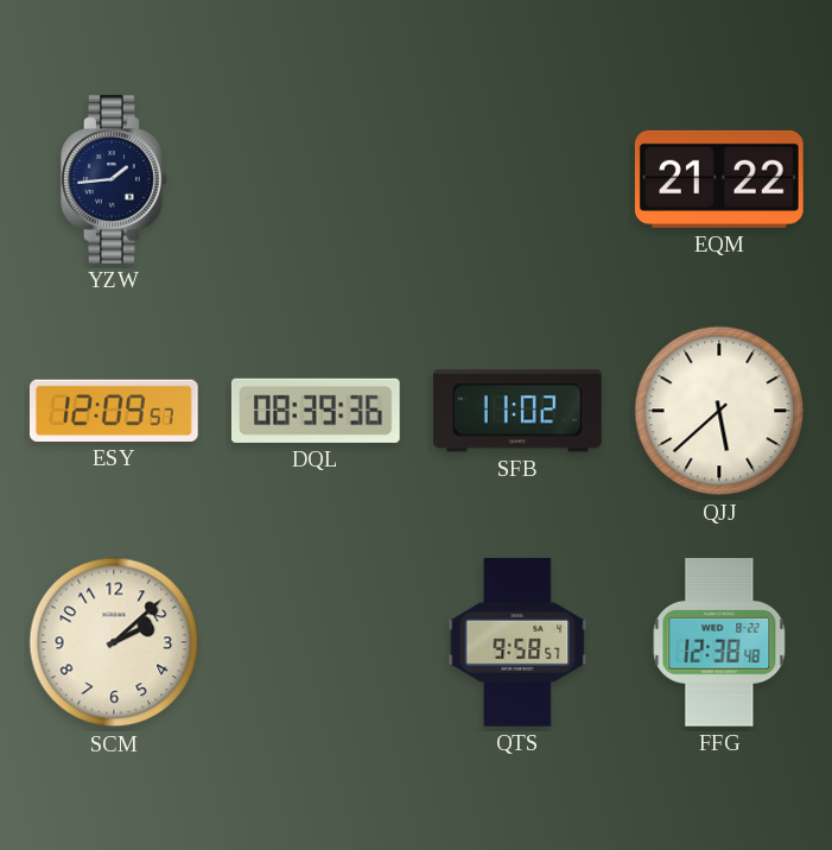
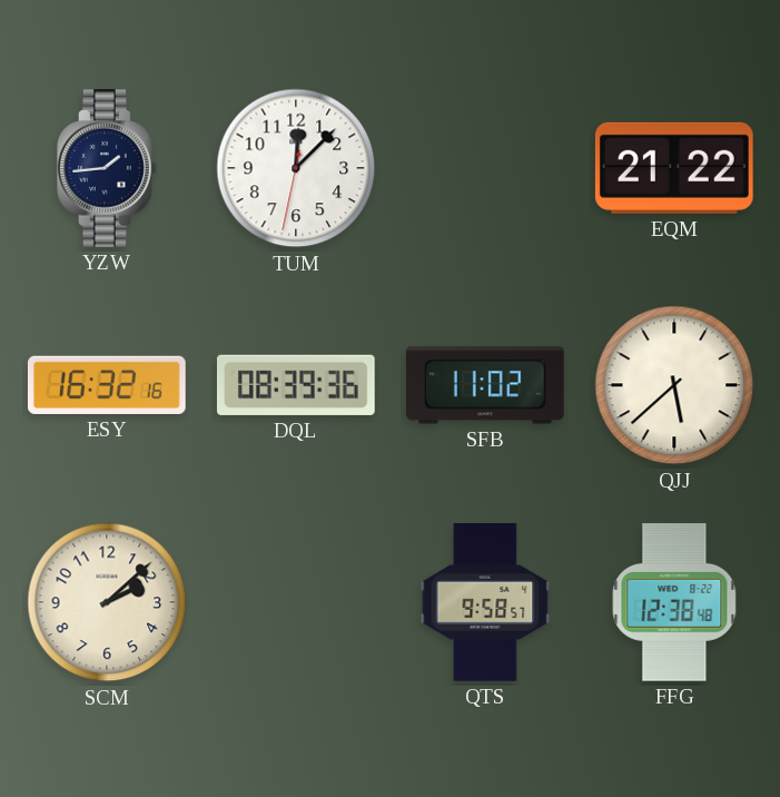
TUM: none -> 12:07 (296, 168)
ESY: 12:09 -> 16:32 (107, 385)
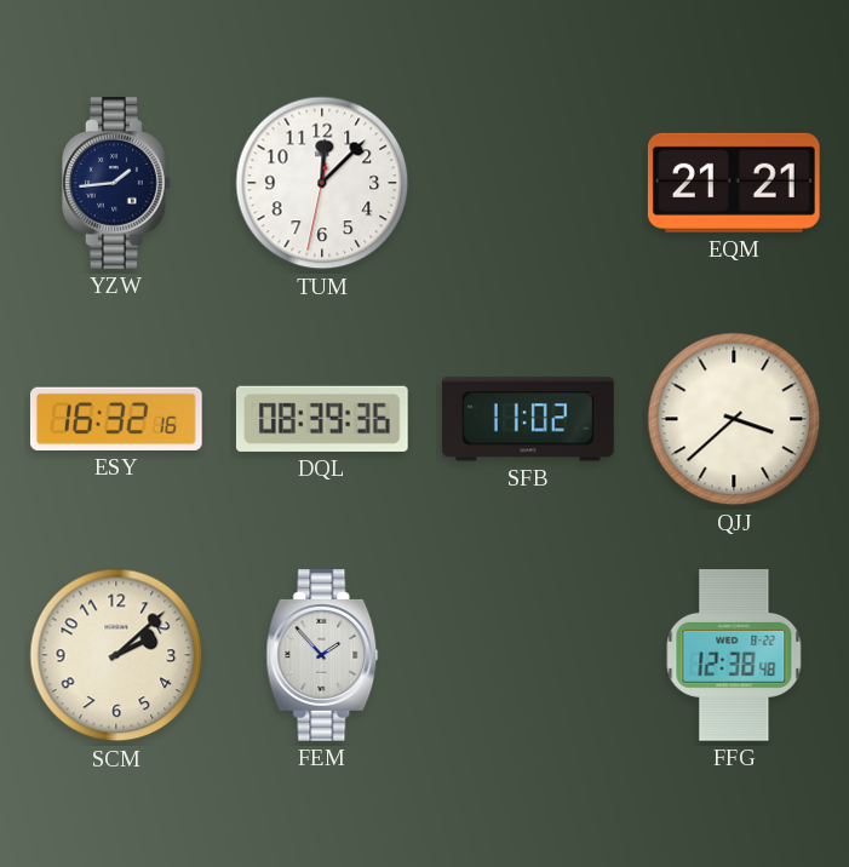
EQM: 21:22 -> 21:21 (734, 183)
QJJ: 5:38 -> 3:38 (734, 419)
FEM: none -> 1:53 (322, 656)
QTS: 9:58 -> none (485, 603)
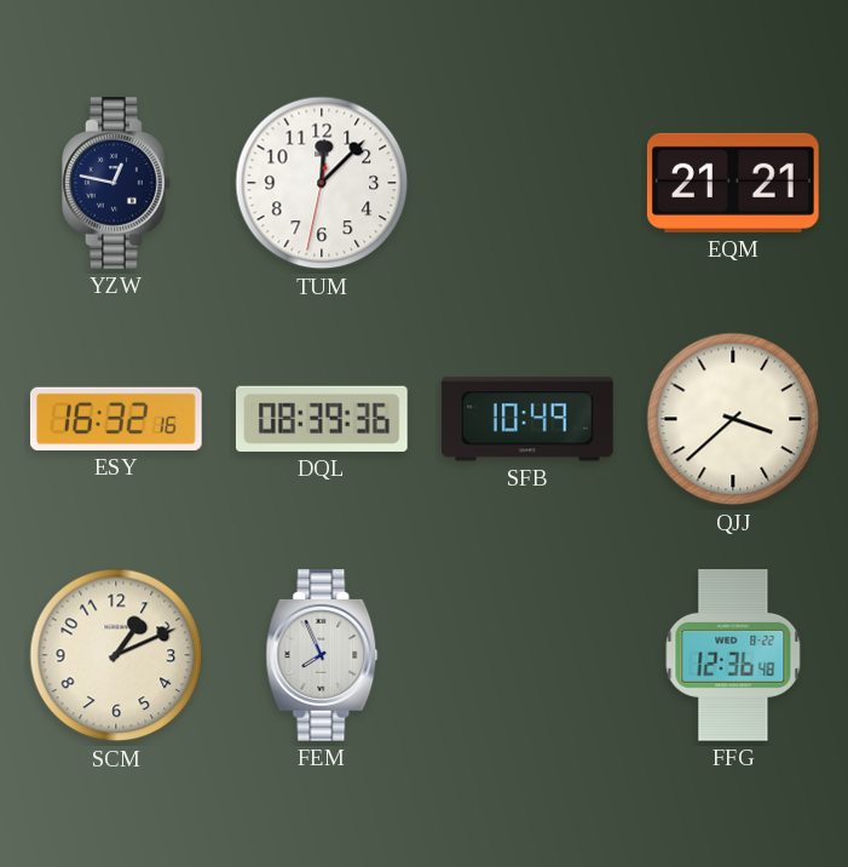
YZW: 1:44 -> 12:47 (117, 184)
SFB: 11:02 -> 10:49 (529, 419)
SCM: 2:08 -> 1:11 (116, 655)
FEM: 1:53 -> 7:56 (322, 656)
FFG: 12:38 -> 12:36 (733, 656)
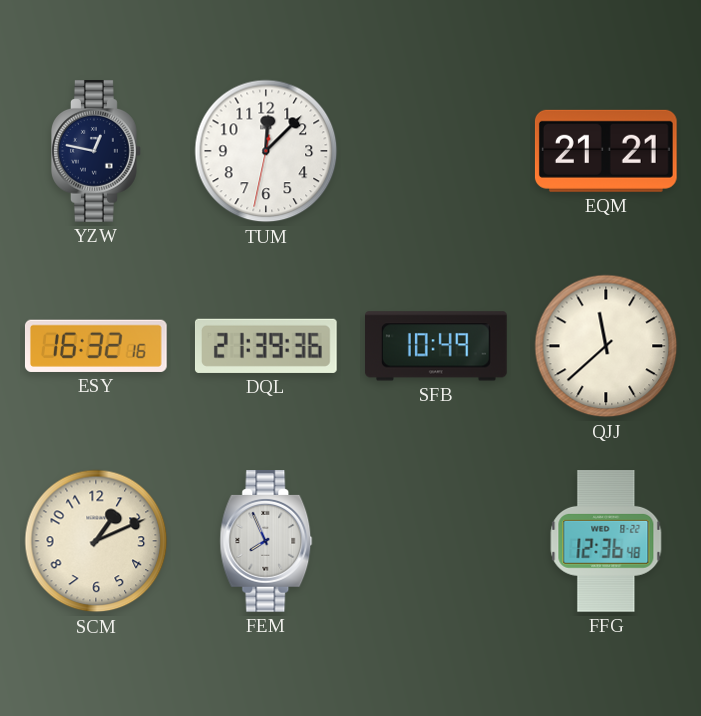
DQL: 08:39 -> 21:39 (266, 346)
QJJ: 3:38 -> 11:38 (606, 346)
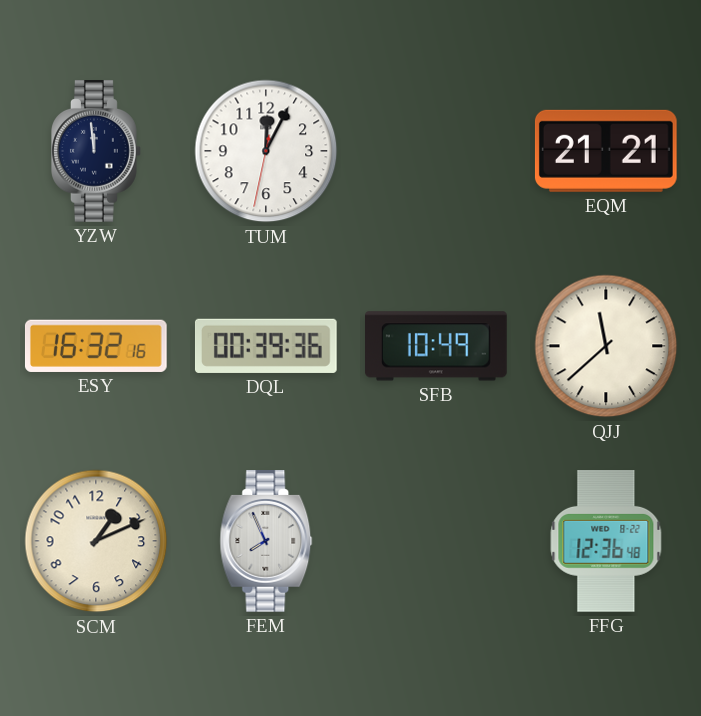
YZW: 12:47 -> 11:59 (97, 152)
TUM: 12:07 -> 12:04 (266, 151)
DQL: 21:39 -> 00:39 (266, 346)
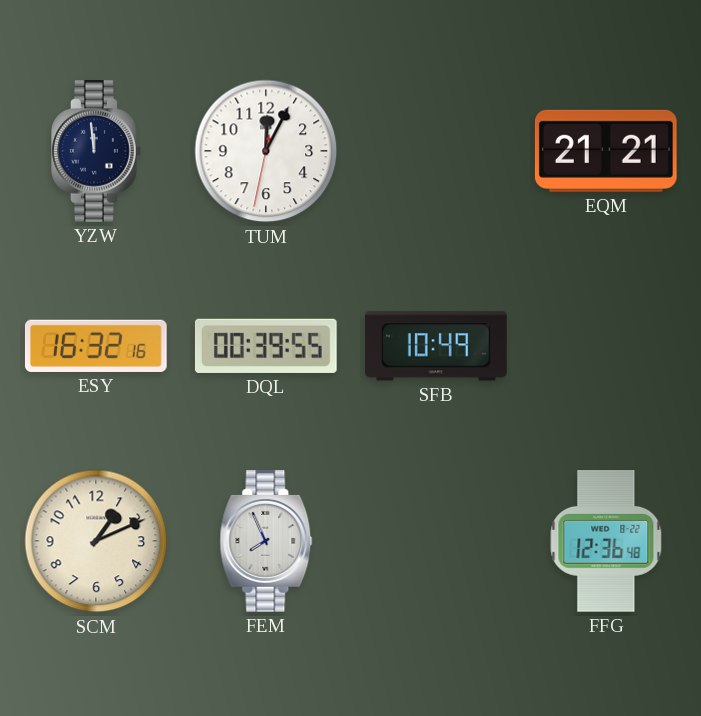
DQL: 00:39:36 -> 00:39:55 (266, 346)
QJJ: 11:38 -> none (606, 346)
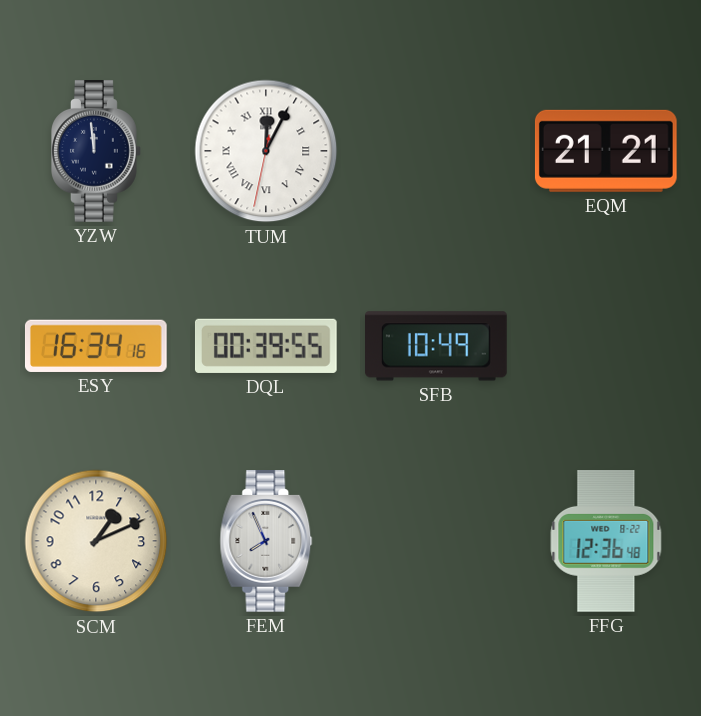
TUM numerals: Arabic -> Roman (266, 151)
ESY: 16:32 -> 16:34 (96, 346)
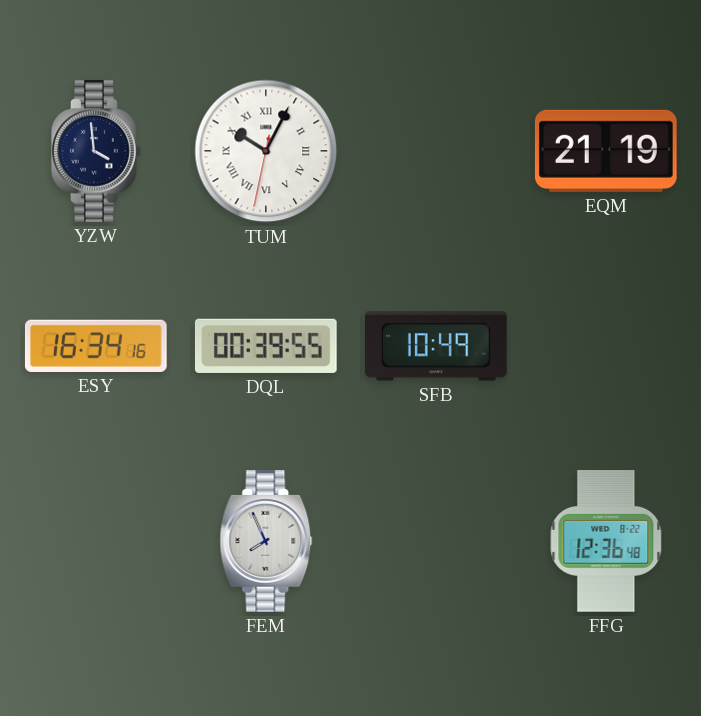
YZW: 11:59 -> 3:59 (97, 152)
TUM: 12:04 -> 10:04 (266, 151)
EQM: 21:21 -> 21:19 (606, 151)
SCM: 1:11 -> none (96, 541)
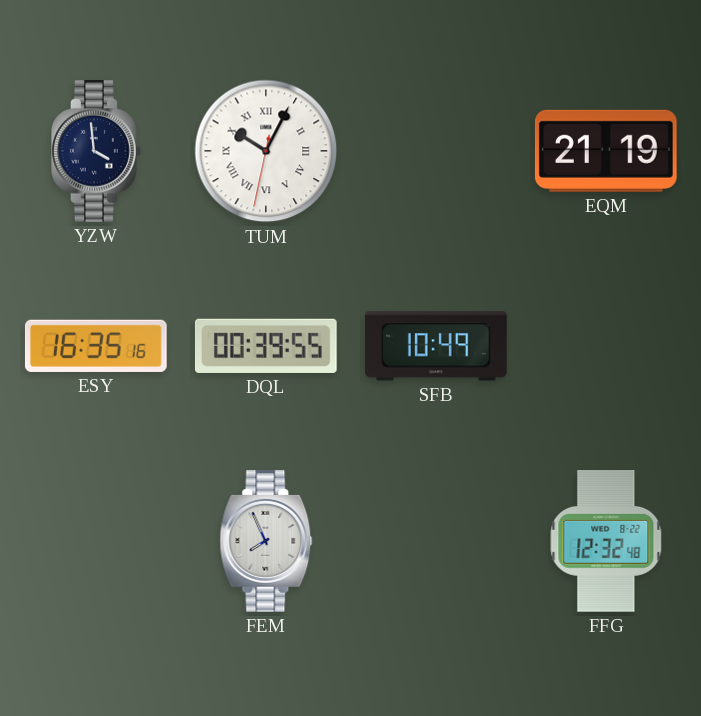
ESY: 16:34 -> 16:35 (96, 346)
FFG: 12:36 -> 12:32 (606, 542)
